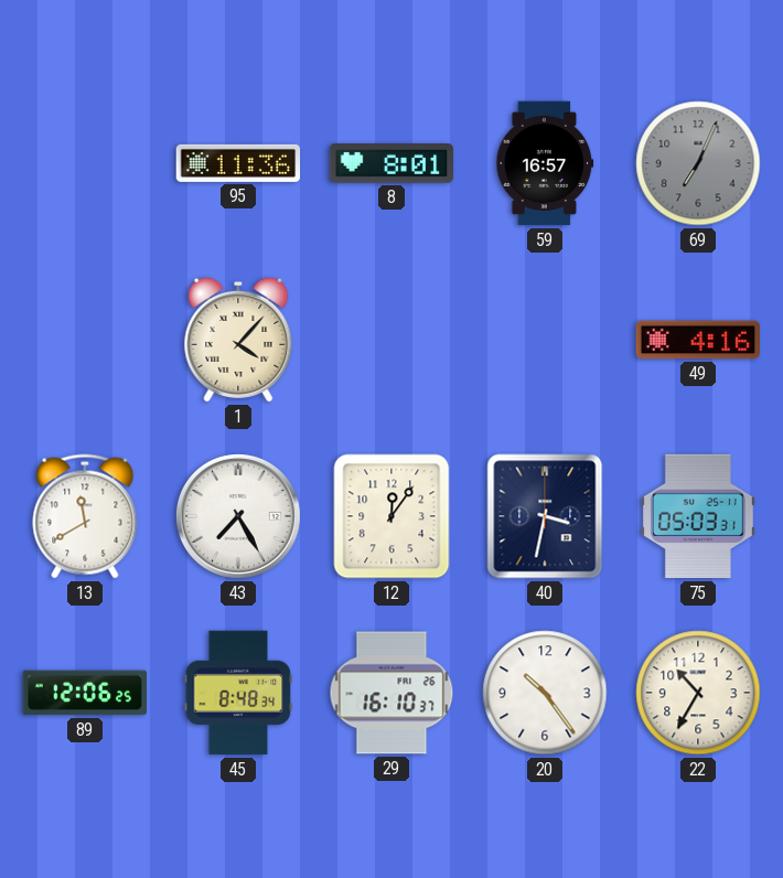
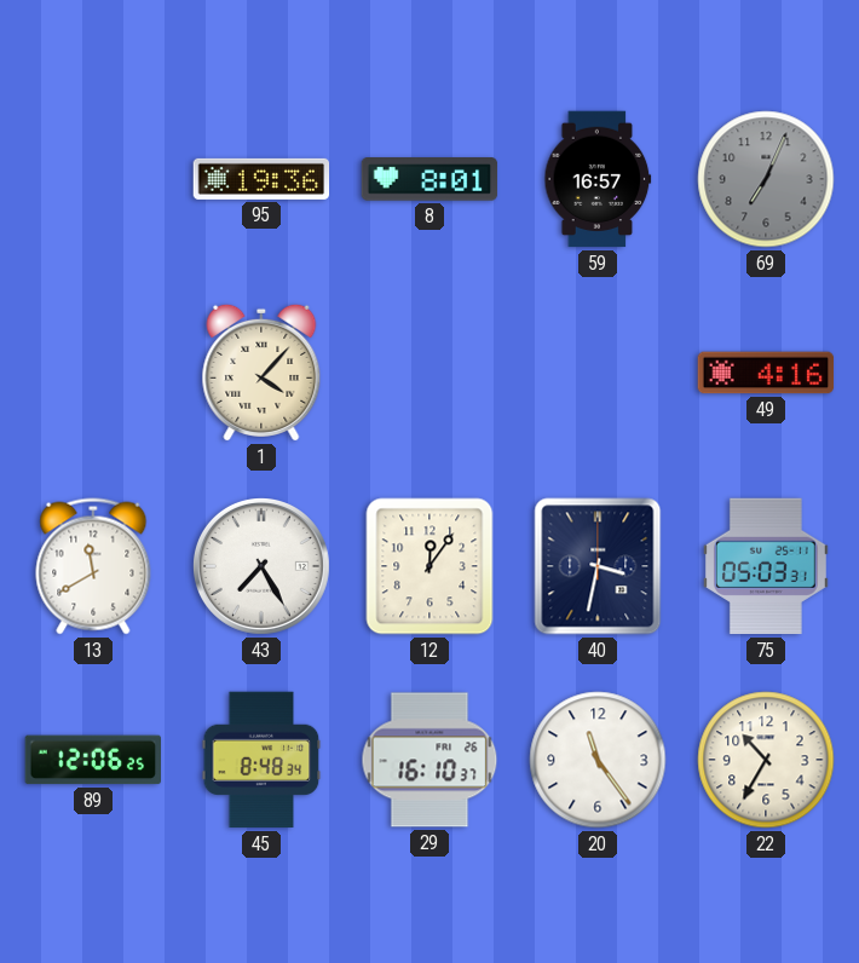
95: 11:36 -> 19:36 (261, 179)
20: 10:24 -> 11:24 (598, 760)
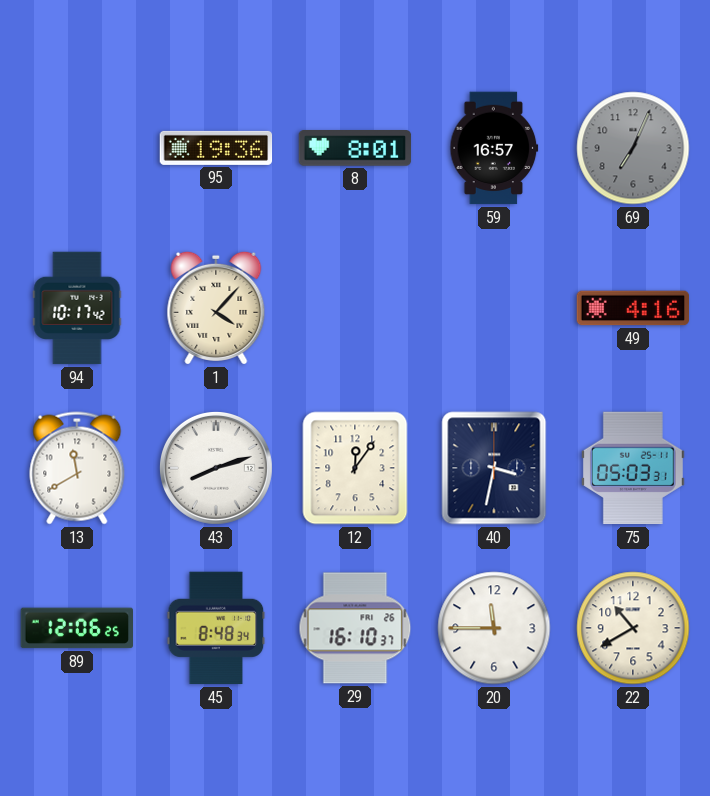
94: none -> 10:17 (77, 308)
43: 7:25 -> 8:12 (216, 468)
20: 11:24 -> 11:45 (494, 628)
22: 10:35 -> 10:40 (633, 628)
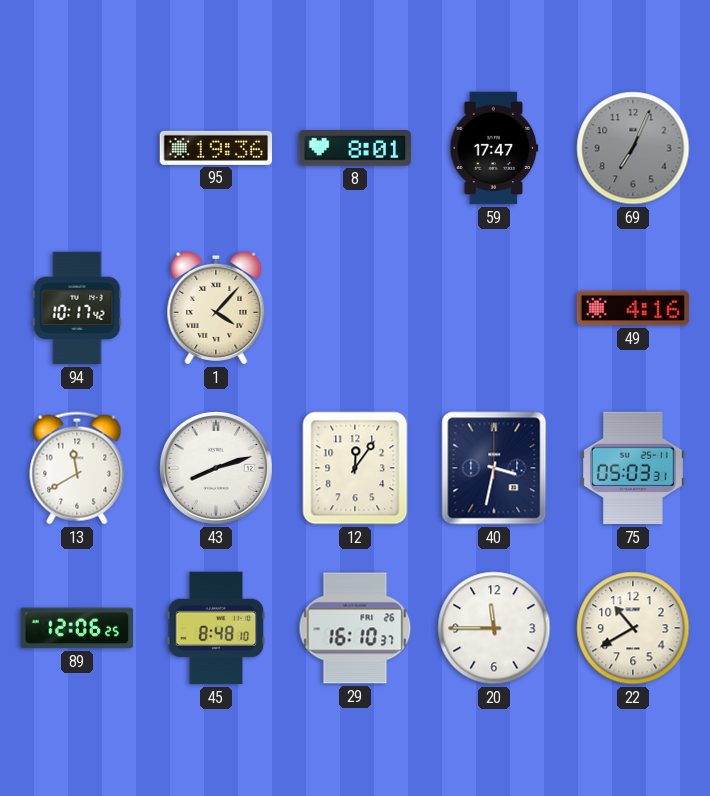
59: 16:57 -> 17:47 (494, 148)
45: 8:48:34 -> 8:48:10 (216, 628)
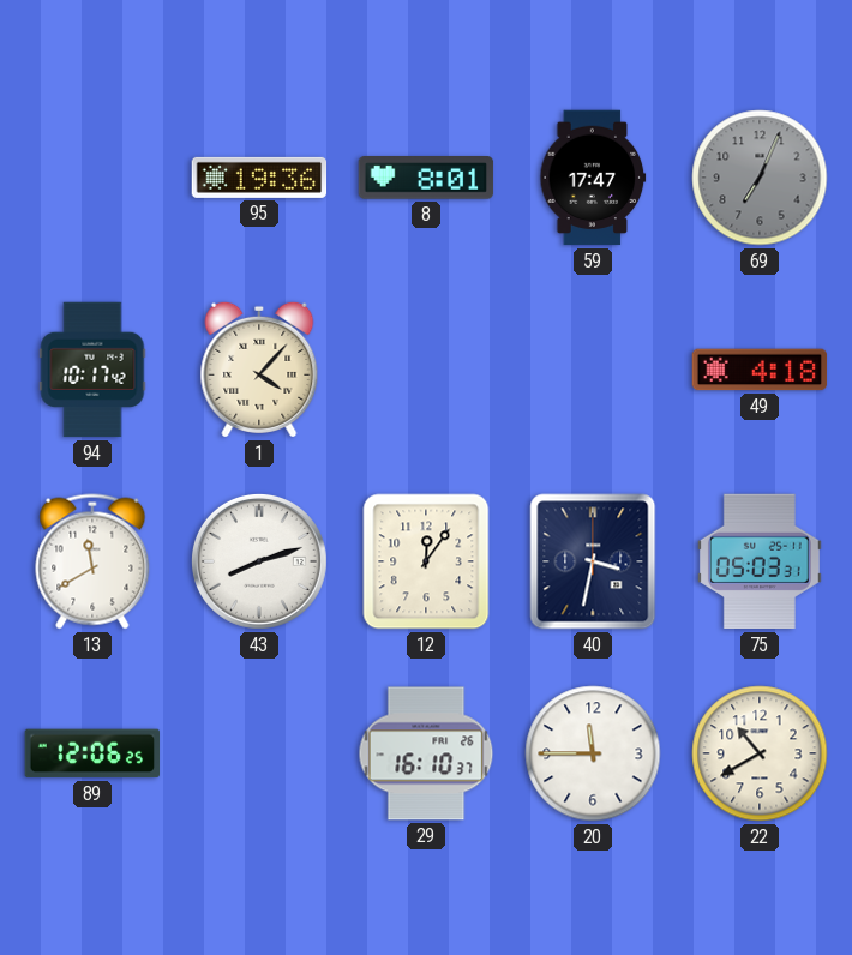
49: 4:16 -> 4:18 (760, 370)
45: 8:48 -> none (216, 628)
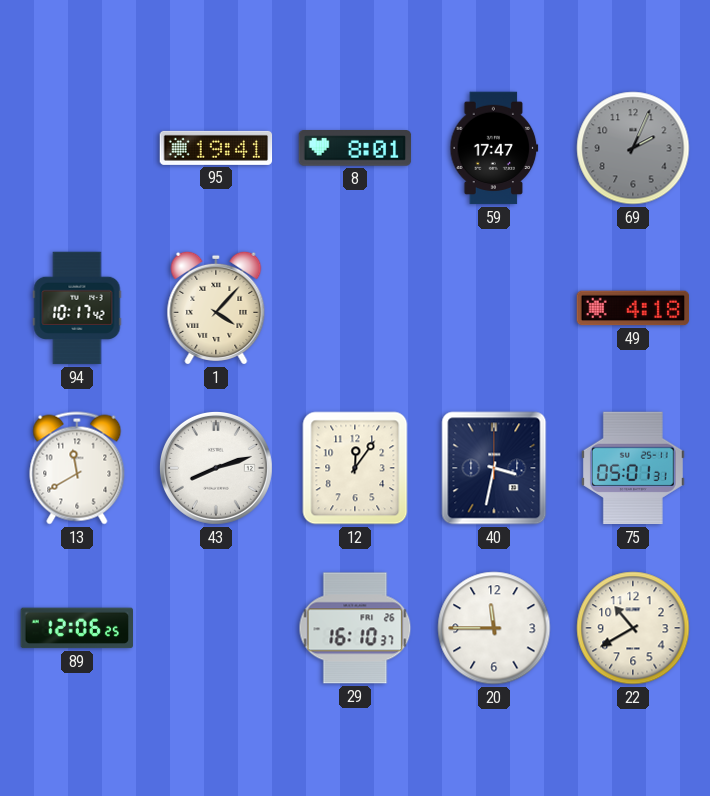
95: 19:36 -> 19:41 (216, 148)
69: 7:04 -> 2:04 (633, 148)
75: 05:03 -> 05:01 (633, 468)
